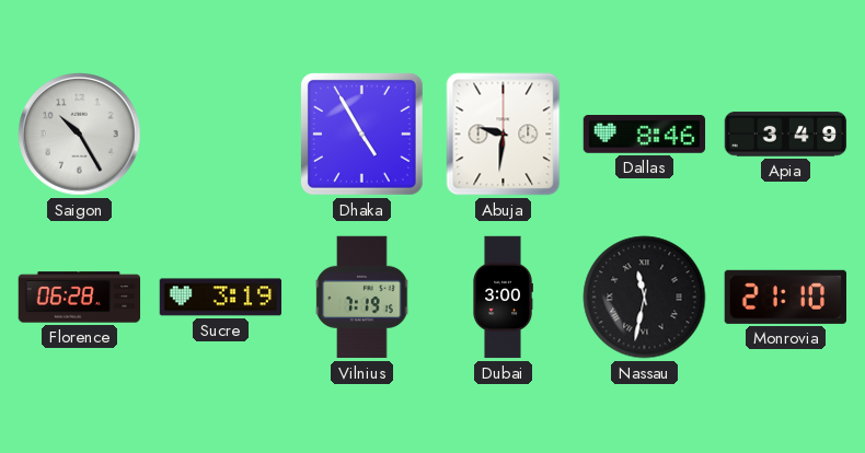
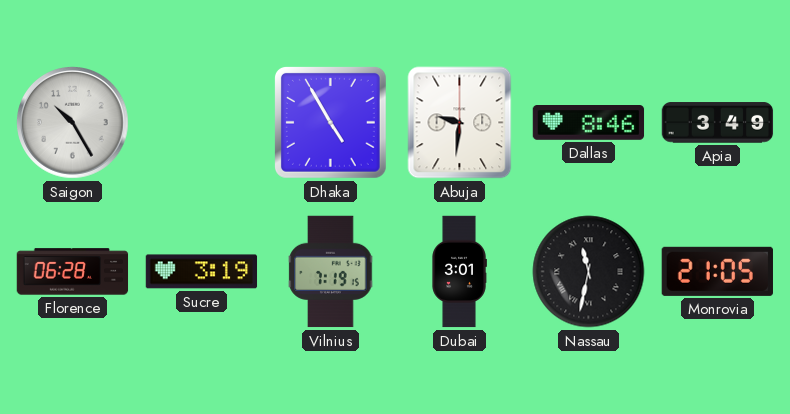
Dubai: 3:00 -> 3:01 (459, 272)
Monrovia: 21:10 -> 21:05 (717, 271)
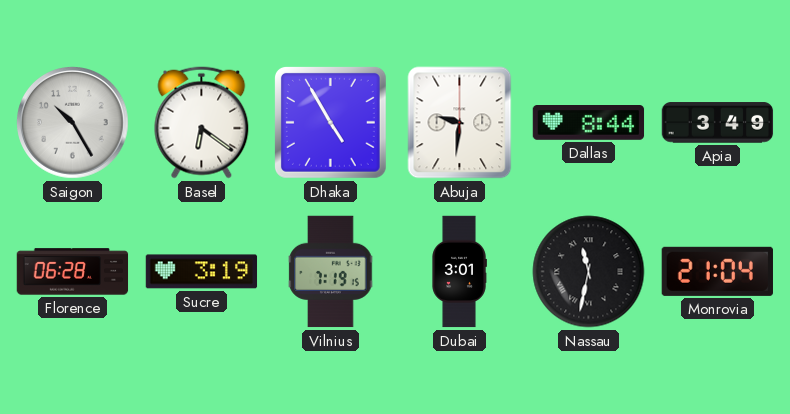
Basel: none -> 6:21 (202, 123)
Dallas: 8:46 -> 8:44 (589, 123)
Monrovia: 21:05 -> 21:04 (717, 271)
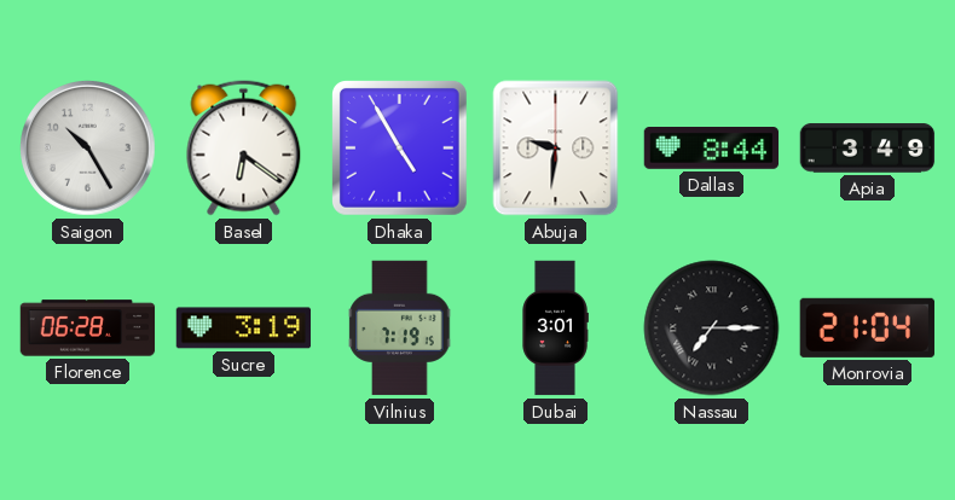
Nassau: 11:32 -> 7:15 (712, 329)
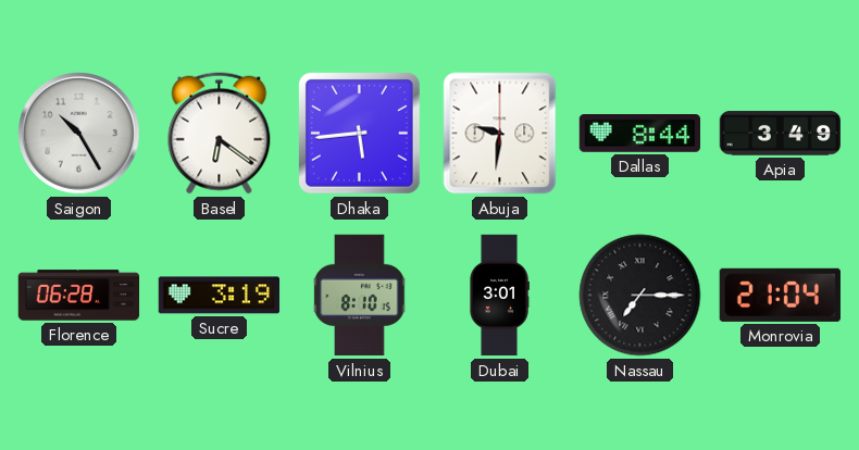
Dhaka: 4:55 -> 5:44 (359, 133)
Vilnius: 7:19 -> 8:10 (360, 296)
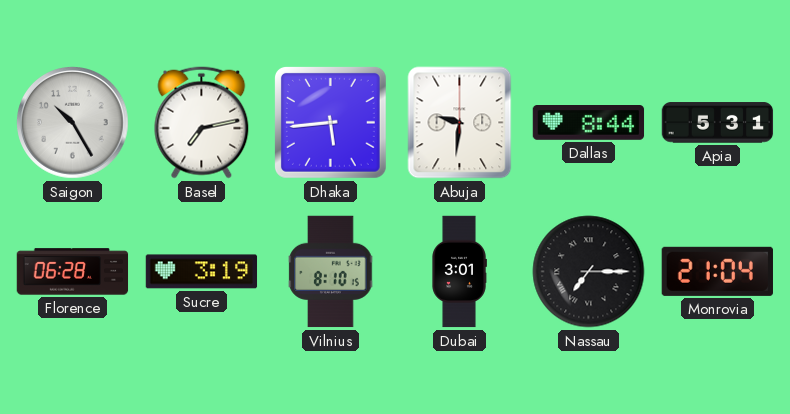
Basel: 6:21 -> 7:13 (202, 123)
Apia: 3:49 -> 5:31 (718, 123)
